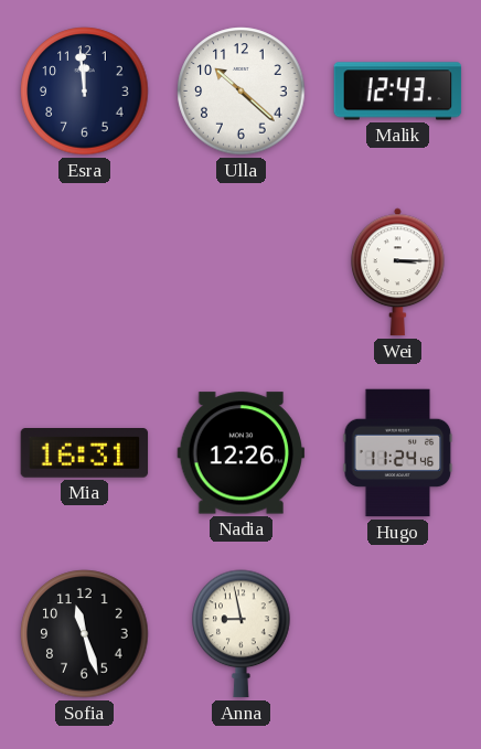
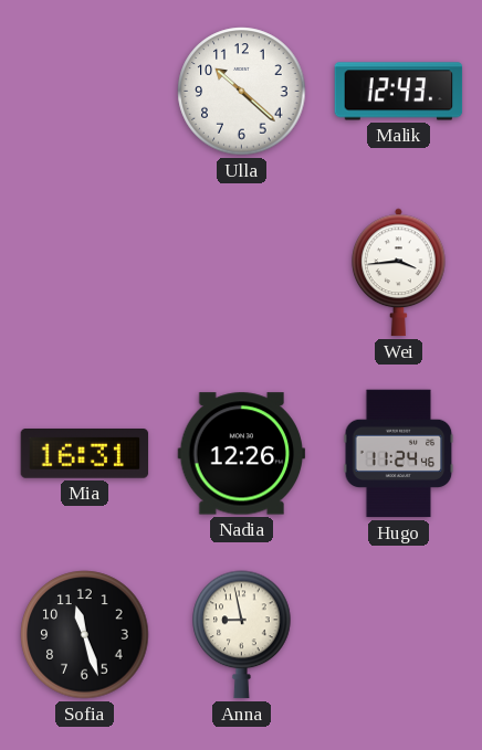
Esra: 11:59 -> none (85, 92)
Wei: 3:15 -> 3:44 (399, 273)
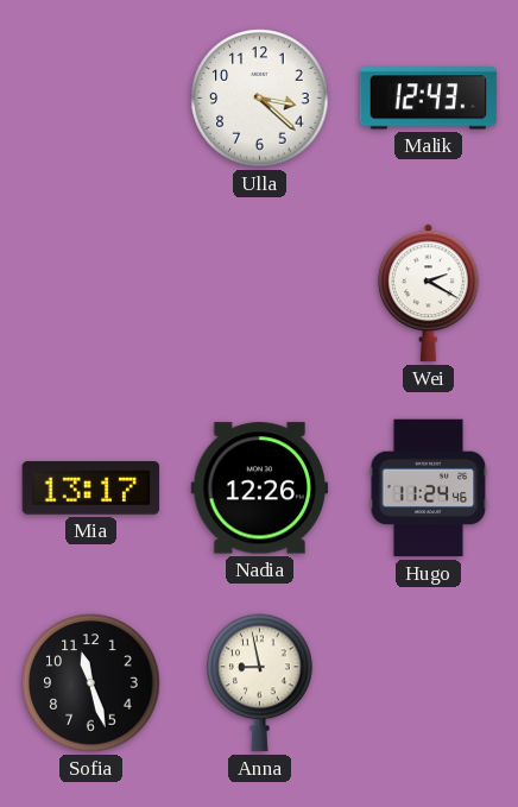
Ulla: 10:22 -> 3:22 (260, 99)
Wei: 3:44 -> 2:20 (429, 294)
Mia: 16:31 -> 13:17 (91, 488)
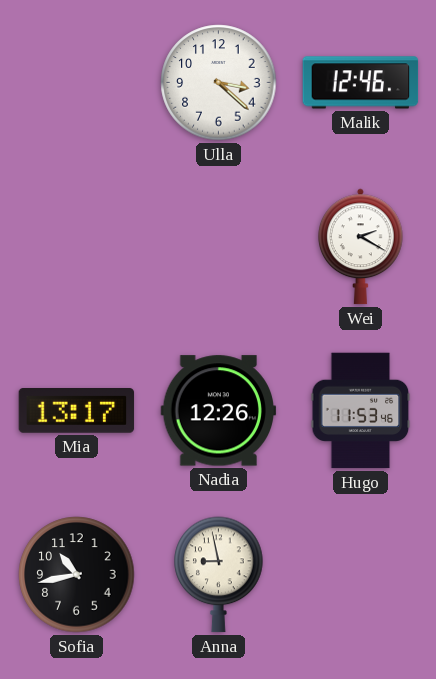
Malik: 12:43 -> 12:46 (361, 83)
Hugo: 11:24 -> 11:53 (361, 411)
Sofia: 11:27 -> 10:43 (77, 575)
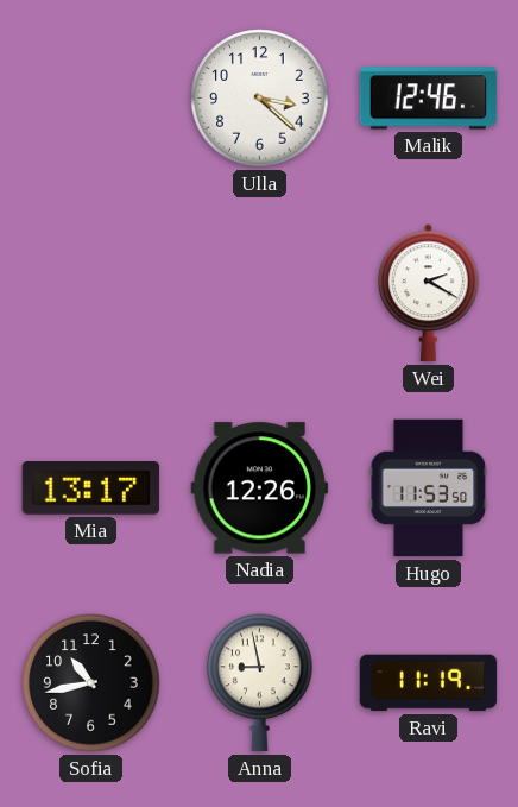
Hugo: 11:53:46 -> 11:53:50 (429, 488)
Ravi: none -> 11:19 (429, 683)
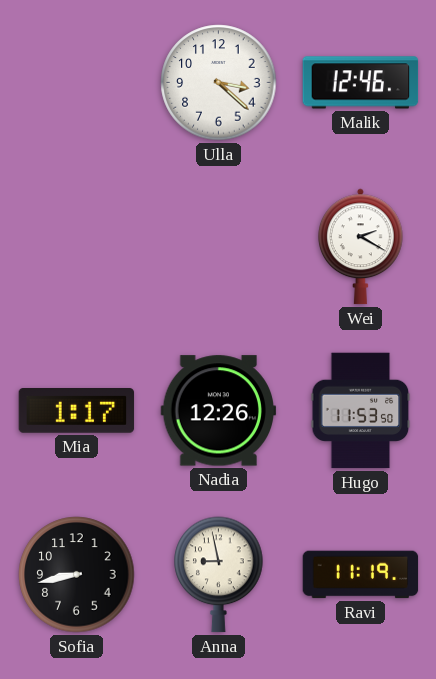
Mia: 13:17 -> 1:17 (77, 411)
Sofia: 10:43 -> 8:43 (77, 575)
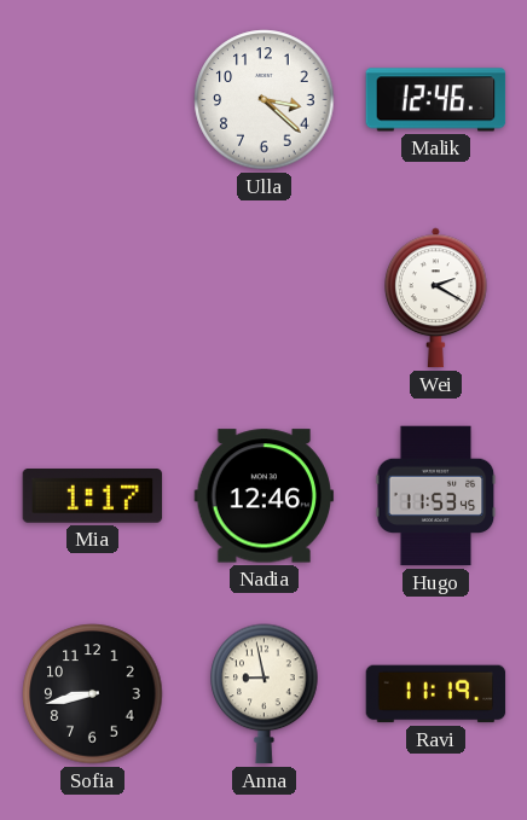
Nadia: 12:26 -> 12:46 (265, 496)
Hugo: 11:53:50 -> 11:53:45 (436, 496)
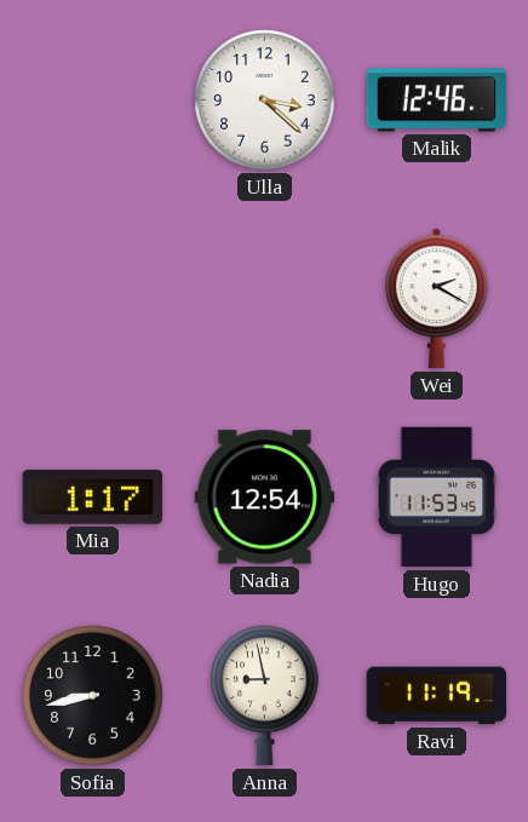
Nadia: 12:46 -> 12:54 (265, 498)
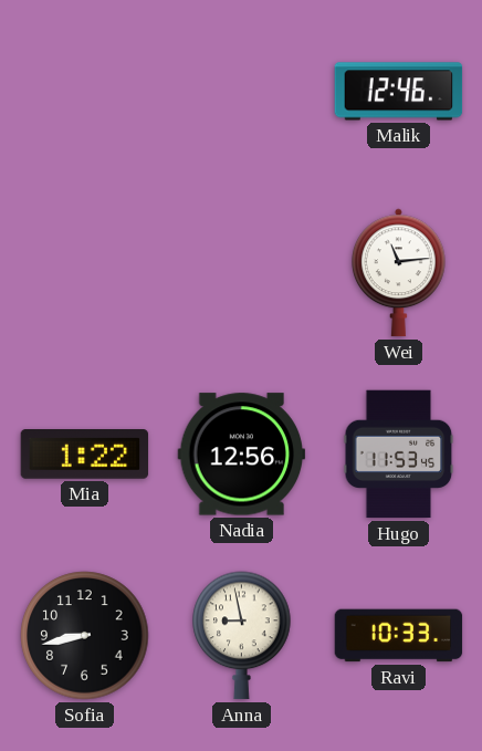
Ulla: 3:22 -> none (265, 100)
Wei: 2:20 -> 11:14 (399, 273)
Mia: 1:17 -> 1:22 (85, 455)
Nadia: 12:54 -> 12:56 (242, 455)
Ravi: 11:19 -> 10:33 (399, 636)
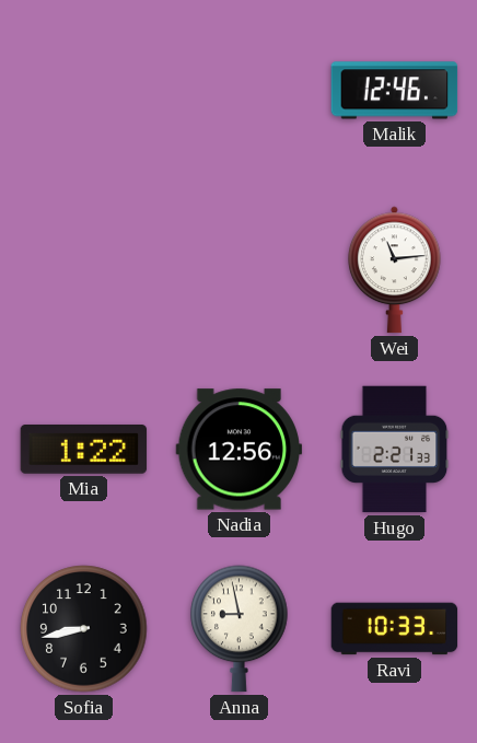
Hugo: 11:53 -> 2:21 (395, 450)
